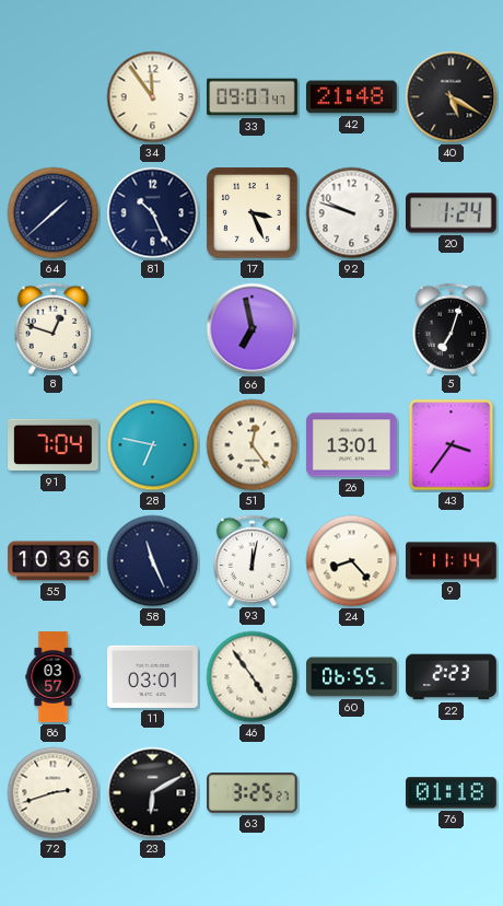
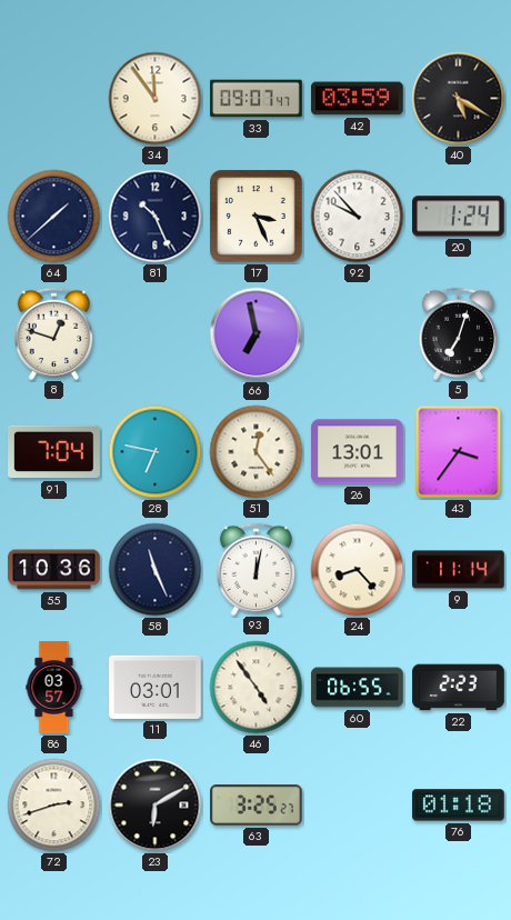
42: 21:48 -> 03:59 (358, 99)
92: 9:48 -> 9:53 (358, 217)
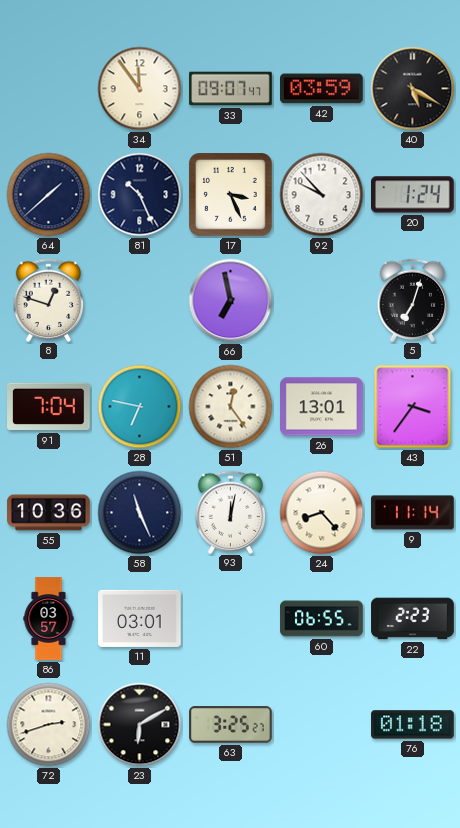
46: 4:54 -> none (257, 688)
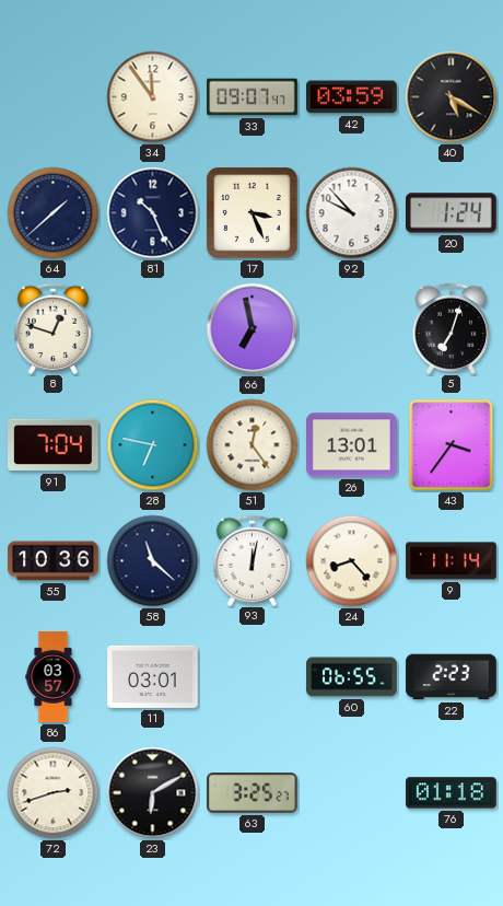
58: 11:26 -> 11:22 (153, 561)
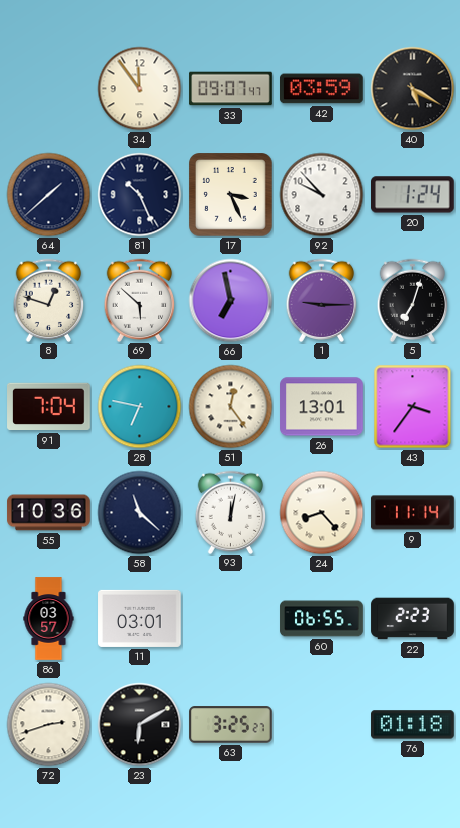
69: none -> 5:52 (140, 300)
1: none -> 9:15 (322, 300)
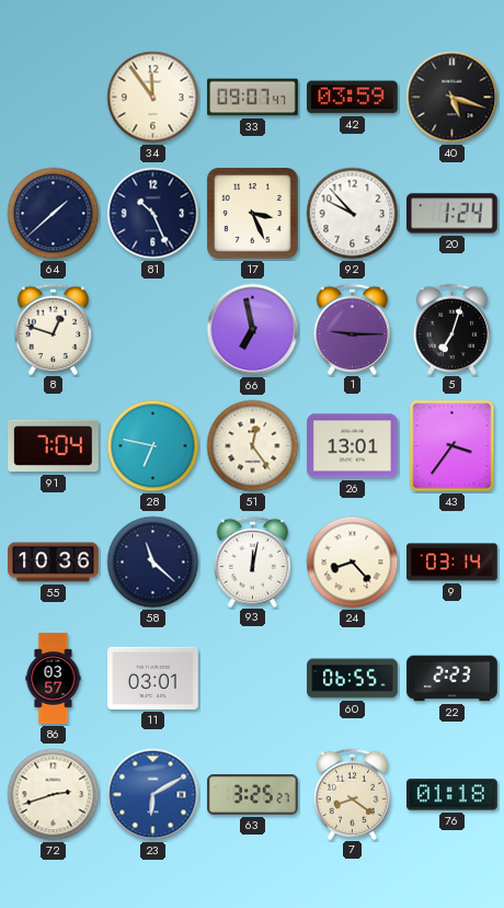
40: 5:20 -> 5:18 (453, 98)
69: 5:52 -> none (140, 300)
9: 11:14 -> 03:14 (453, 563)
23 dial: black -> blue (153, 795)
7: none -> 8:21 (353, 794)
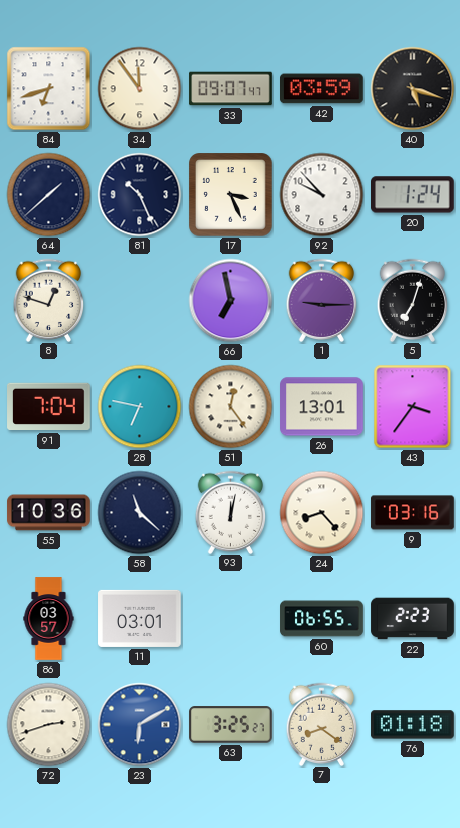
84: none -> 6:42 (49, 89)
9: 03:14 -> 03:16 (413, 513)
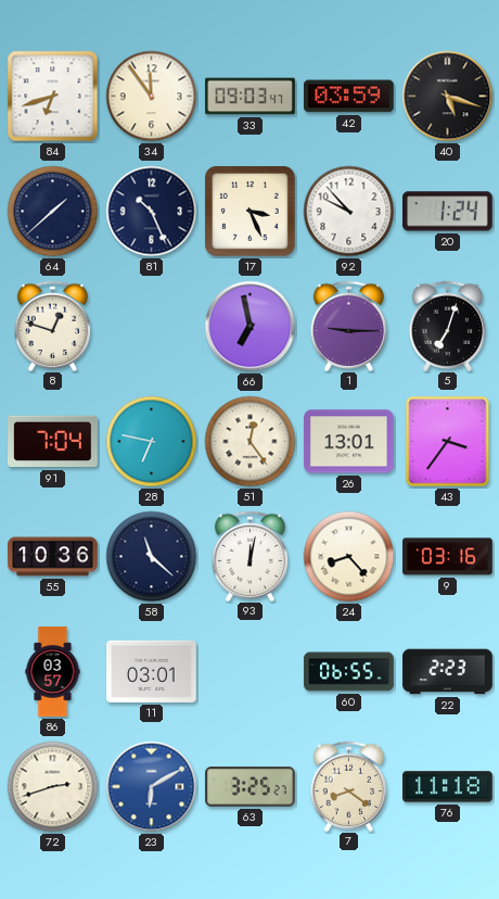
33: 09:07 -> 09:03 (251, 97)
76: 01:18 -> 11:18 (448, 787)
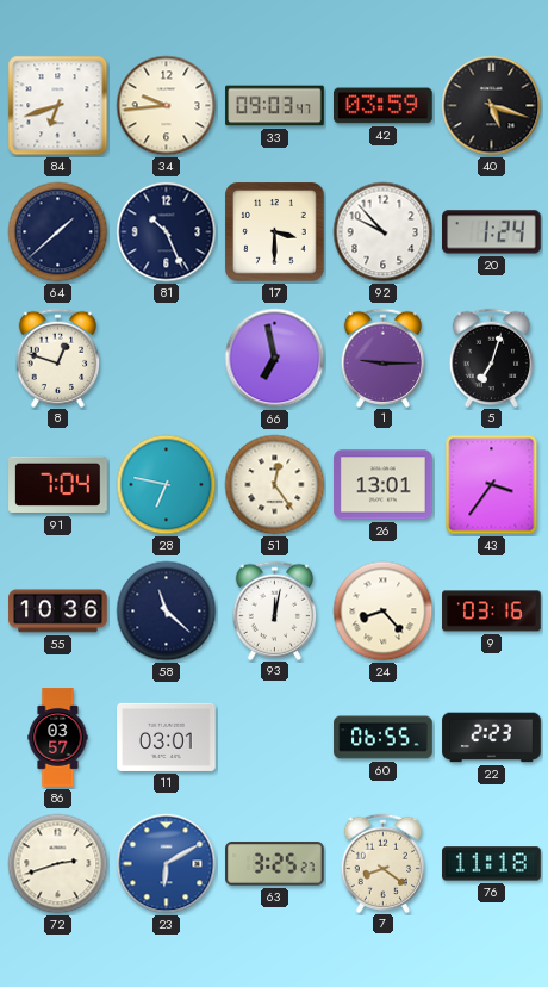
34: 11:54 -> 9:44 (167, 106)
17: 3:26 -> 3:30 (275, 232)
